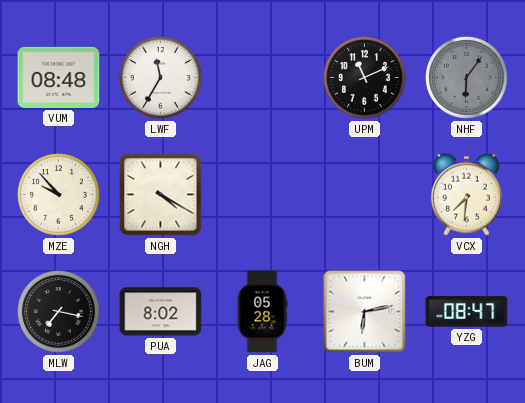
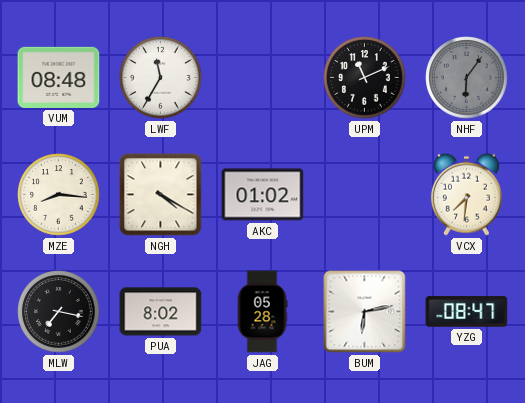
MZE: 9:53 -> 8:16 (59, 195)
AKC: none -> 01:02 (263, 195)
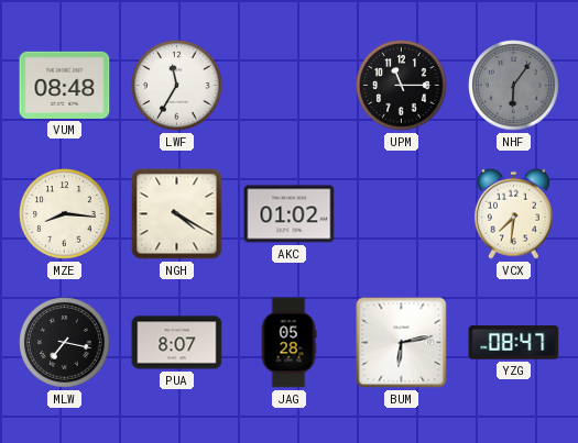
UPM: 11:11 -> 11:15 (402, 86)
PUA: 8:02 -> 8:07 (177, 343)
